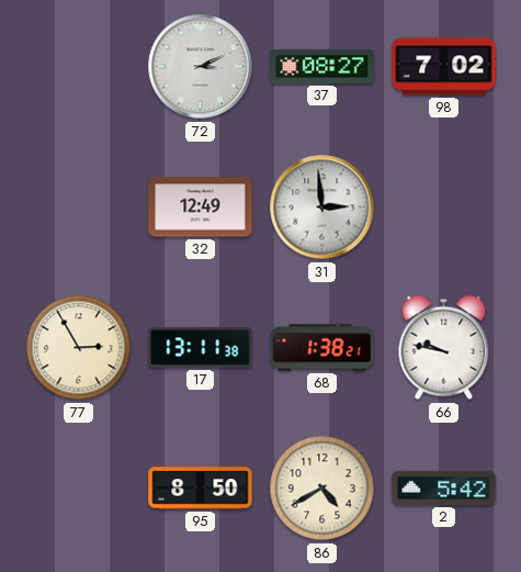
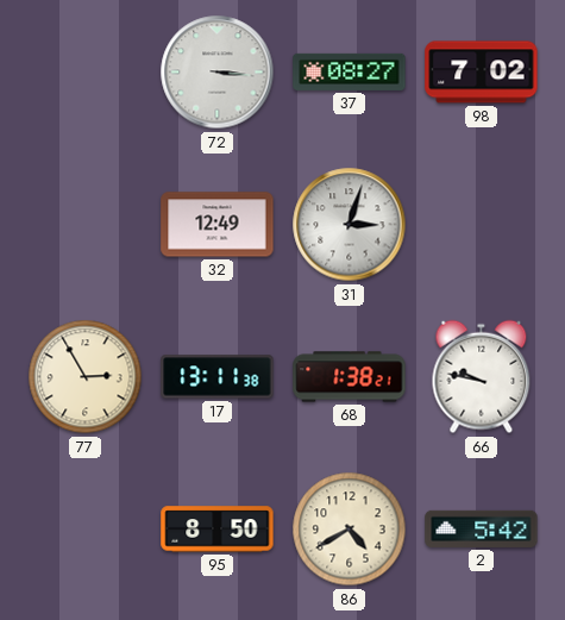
72: 3:11 -> 3:16 (218, 73)
31: 2:59 -> 3:03 (350, 225)
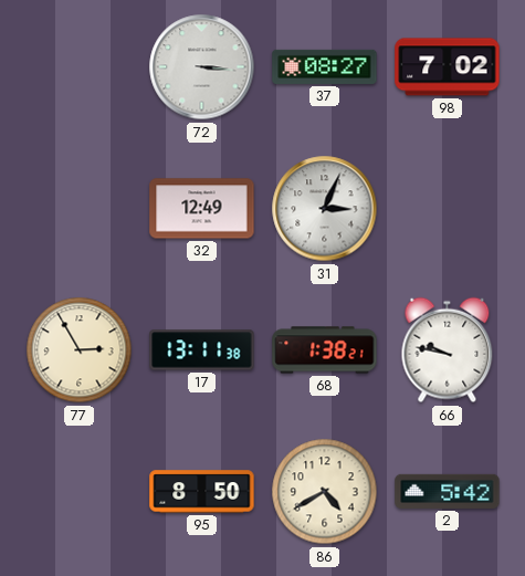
31: 3:03 -> 3:04 (325, 209)
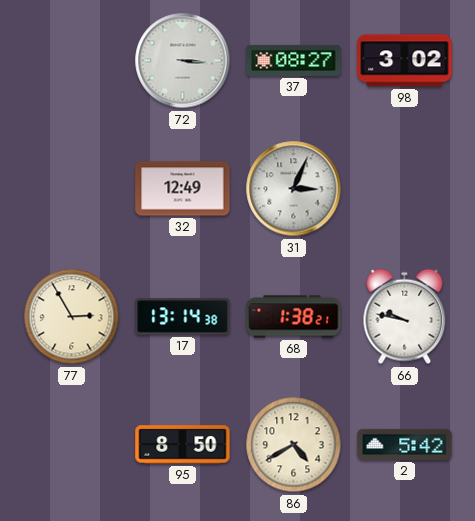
98: 7:02 -> 3:02 (405, 61)
17: 13:11 -> 13:14 (183, 317)
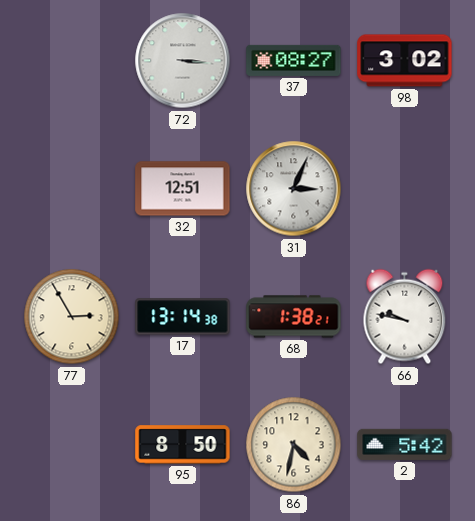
32: 12:49 -> 12:51 (183, 189)
86: 4:40 -> 4:32 (294, 445)
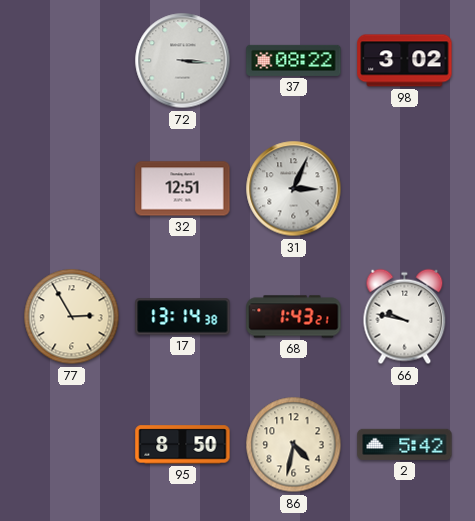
37: 08:27 -> 08:22 (294, 60)
68: 1:38 -> 1:43 (294, 317)
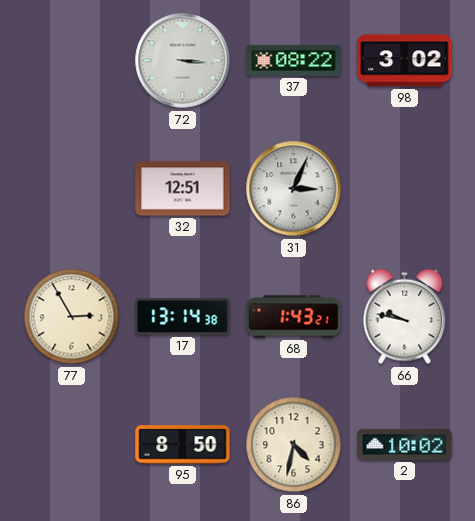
2: 5:42 -> 10:02 (405, 444)
